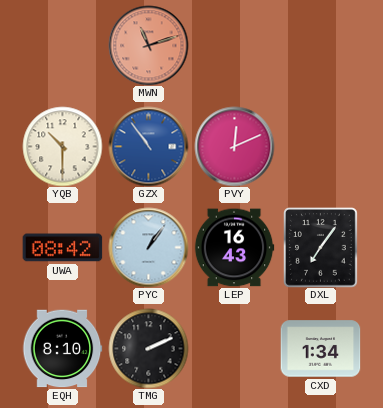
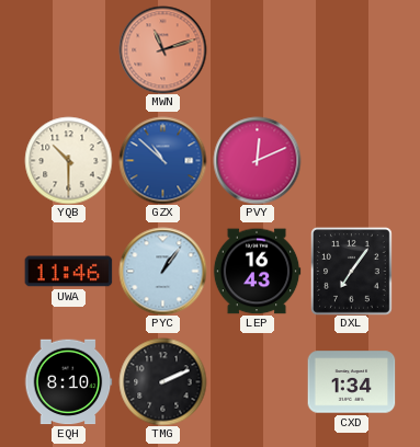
GZX: 10:54 -> 10:52 (162, 160)
UWA: 08:42 -> 11:46 (68, 272)
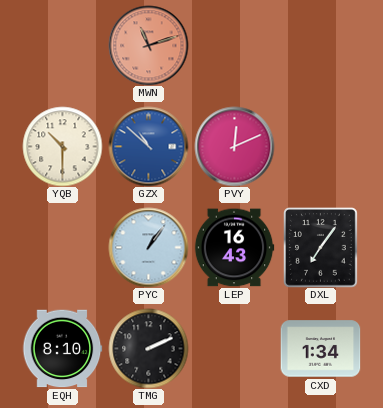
UWA: 11:46 -> none (68, 272)
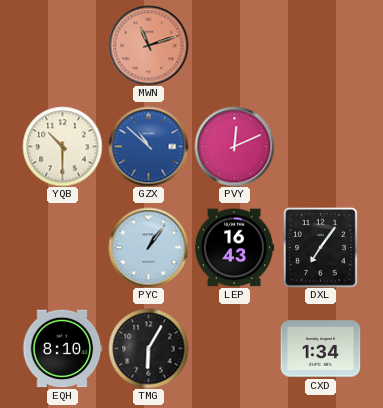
TMG: 2:11 -> 6:05 (148, 348)
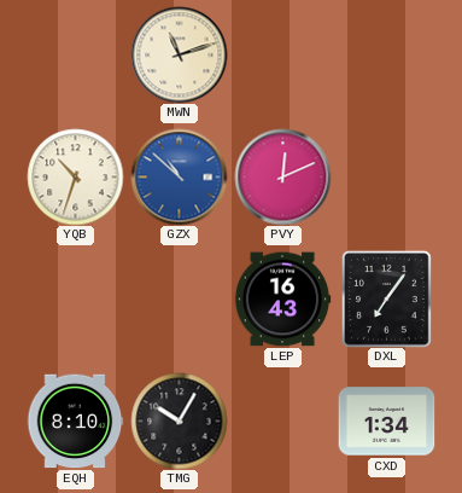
MWN dial: salmon -> cream (179, 54)
YQB: 10:30 -> 10:33 (75, 176)
PYC: 1:06 -> none (148, 247)
TMG: 6:05 -> 10:05 (179, 420)
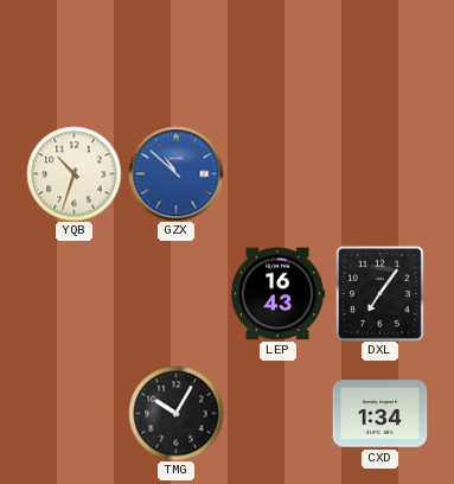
MWN: 11:12 -> none (179, 54)
PVY: 12:11 -> none (282, 176)
EQH: 8:10 -> none (75, 422)
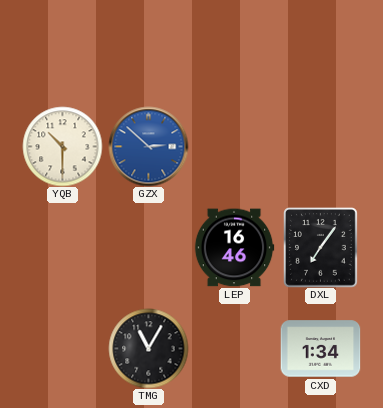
YQB: 10:33 -> 10:30 (62, 146)
GZX: 10:52 -> 2:52 (148, 146)
LEP: 16:43 -> 16:46 (234, 248)
TMG: 10:05 -> 11:05 (148, 348)
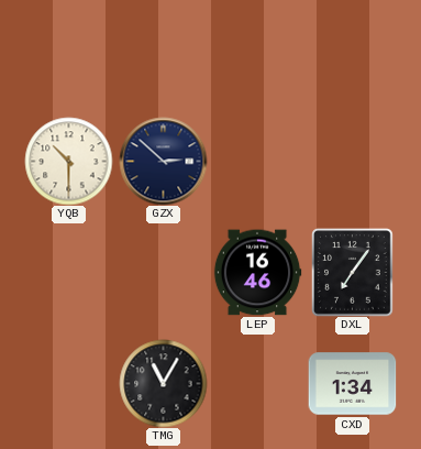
GZX dial: blue -> navy (163, 161)
